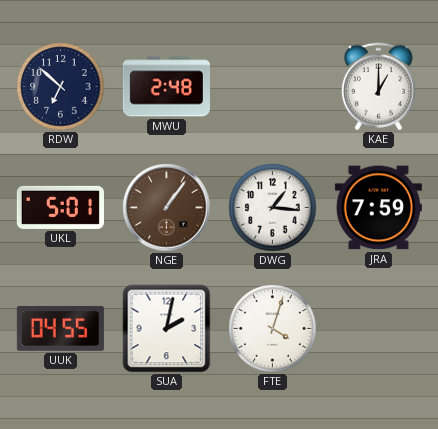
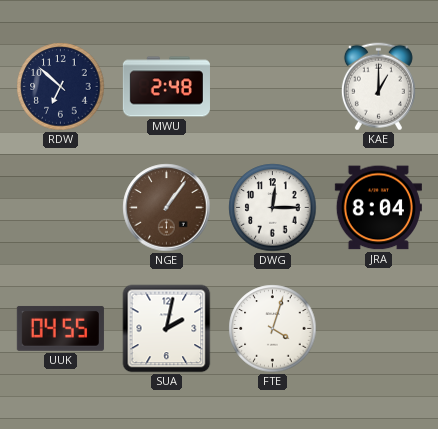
UKL: 5:01 -> none (60, 207)
DWG: 1:16 -> 12:15 (273, 208)
JRA: 7:59 -> 8:04 (378, 208)
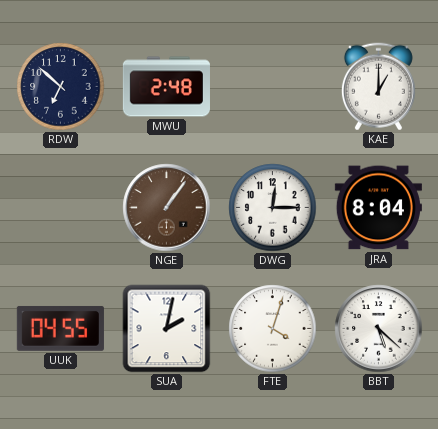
BBT: none -> 5:22 (379, 329)
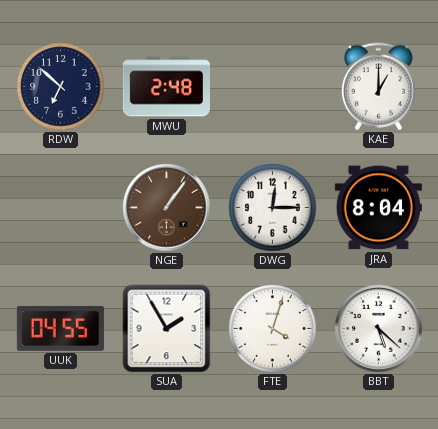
SUA: 2:02 -> 1:55 (167, 329)
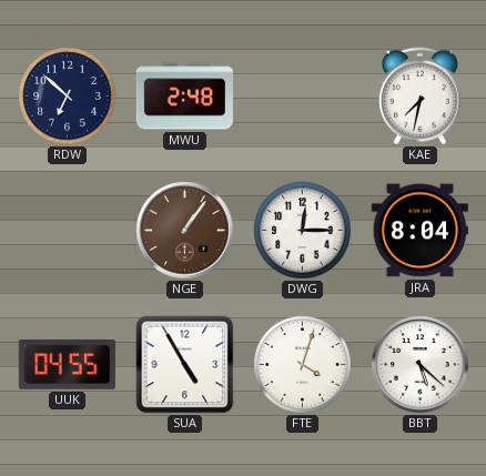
KAE: 1:00 -> 7:32 (419, 97)
SUA: 1:55 -> 4:55 (185, 365)
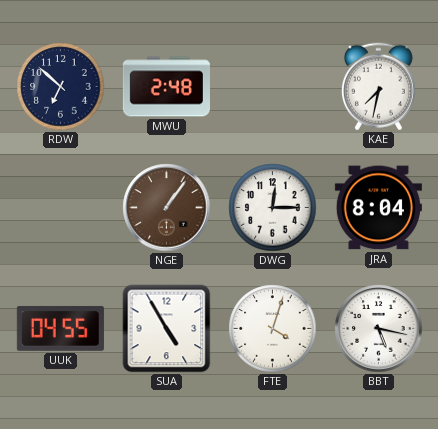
BBT: 5:22 -> 5:17 (379, 329)
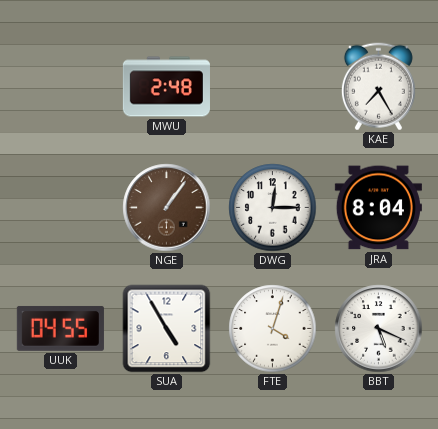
RDW: 6:52 -> none (61, 87)
KAE: 7:32 -> 7:25 (378, 87)
BBT: 5:17 -> 5:19 (379, 329)
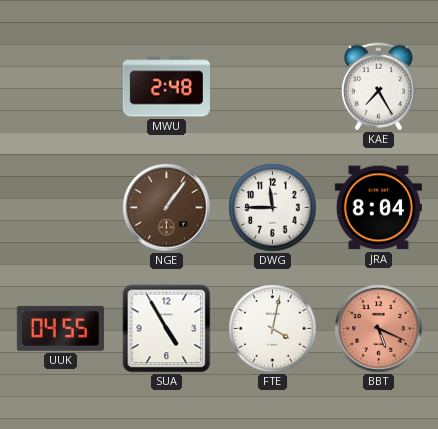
DWG: 12:15 -> 11:45 (273, 208)
FTE: 4:03 -> 4:02 (273, 329)
BBT dial: white -> salmon (379, 329)
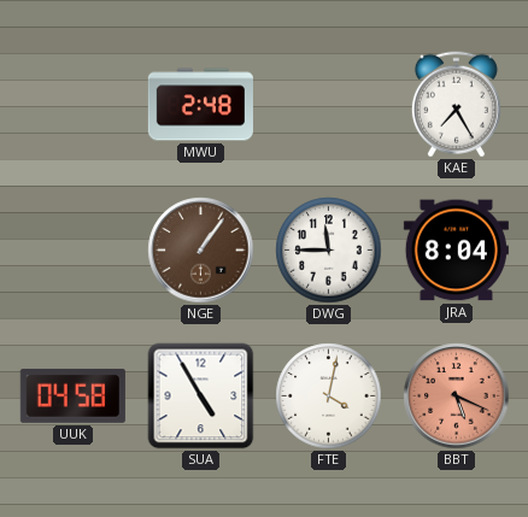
UUK: 04:55 -> 04:58 (72, 395)
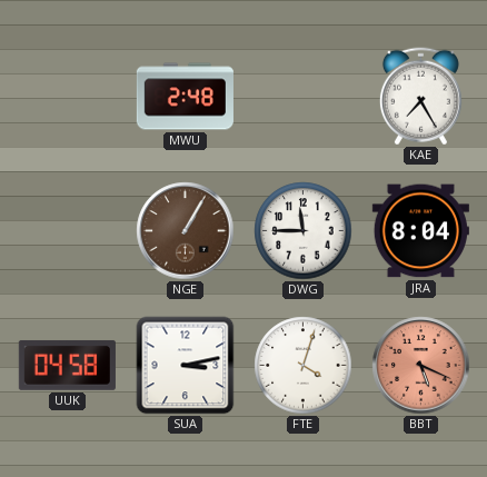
NGE: 1:06 -> 1:05 (186, 231)
SUA: 4:55 -> 3:13 (186, 366)
FTE: 4:02 -> 4:03 (304, 366)
